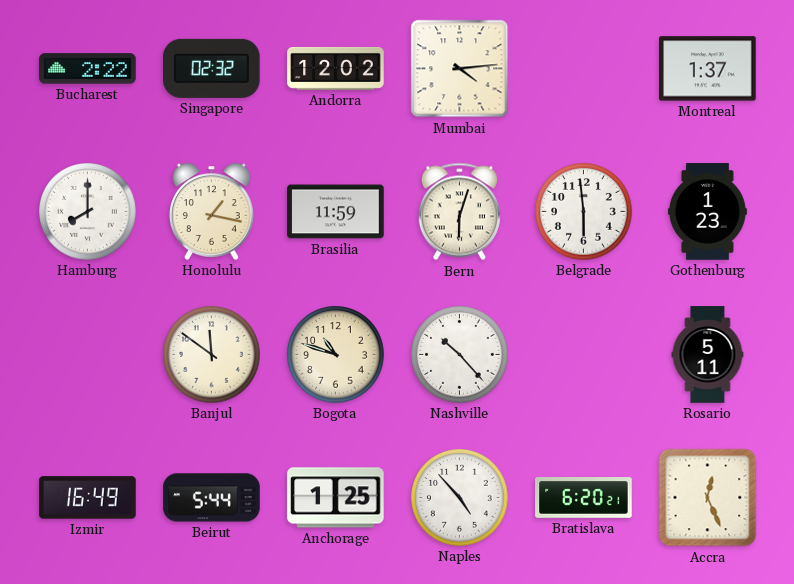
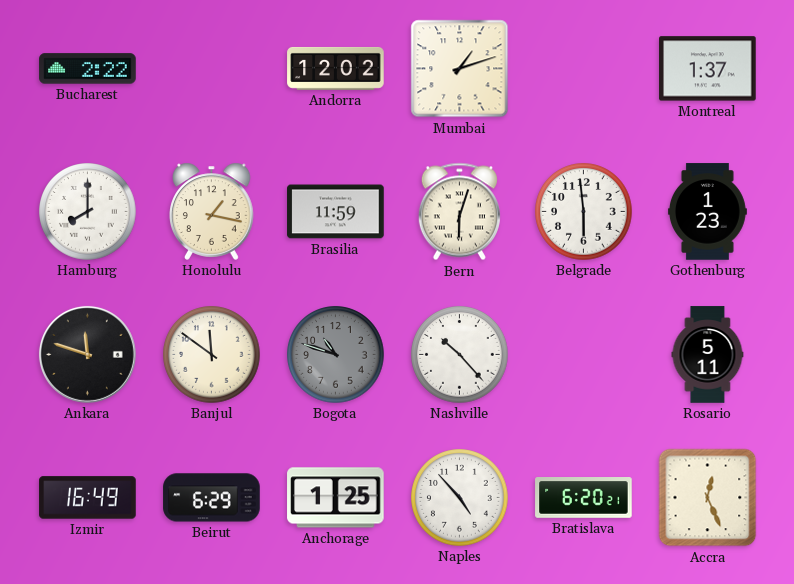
Singapore: 02:32 -> none (212, 68)
Mumbai: 4:14 -> 1:12 (460, 69)
Ankara: none -> 11:48 (87, 354)
Bogota dial: cream -> grey (336, 355)
Beirut: 5:44 -> 6:29 (212, 498)
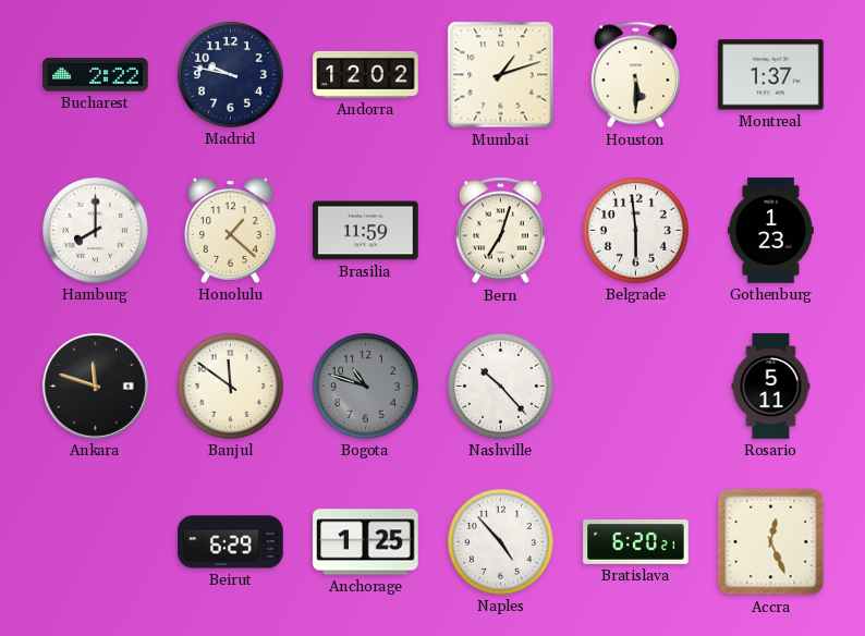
Madrid: none -> 9:47 (231, 75)
Houston: none -> 5:30 (635, 75)
Honolulu: 1:17 -> 1:22 (231, 230)
Bern: 6:03 -> 7:03 (500, 231)
Izmir: 16:49 -> none (88, 498)
